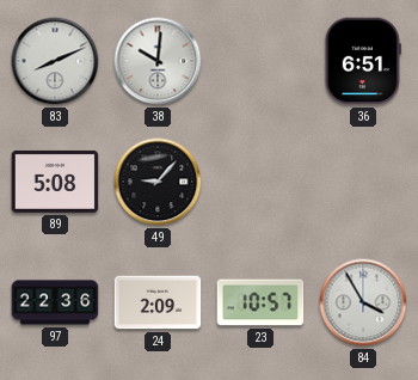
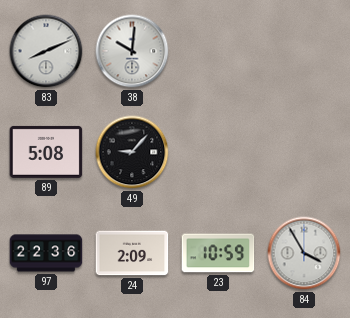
36: 6:51 -> none (363, 61)
23: 10:57 -> 10:59 (218, 253)
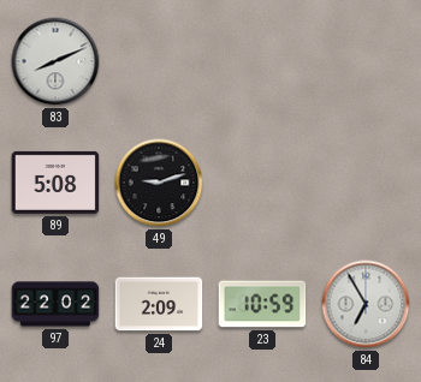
38: 10:01 -> none (132, 51)
49: 9:07 -> 9:12 (159, 183)
97: 22:36 -> 22:02 (55, 304)
84: 3:55 -> 6:55 (366, 304)
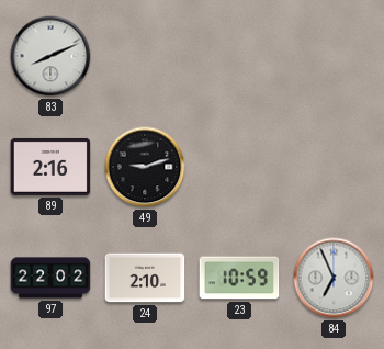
89: 5:08 -> 2:16 (50, 167)
24: 2:09 -> 2:10 (145, 278)
84: 6:55 -> 6:56 (334, 278)
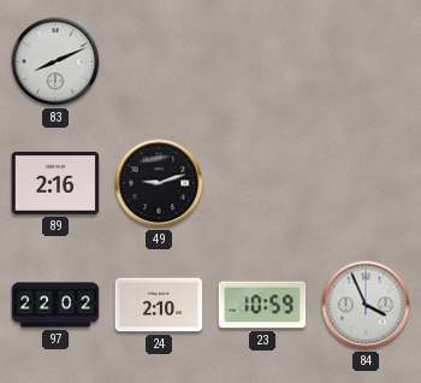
84: 6:56 -> 3:56 (366, 305)
